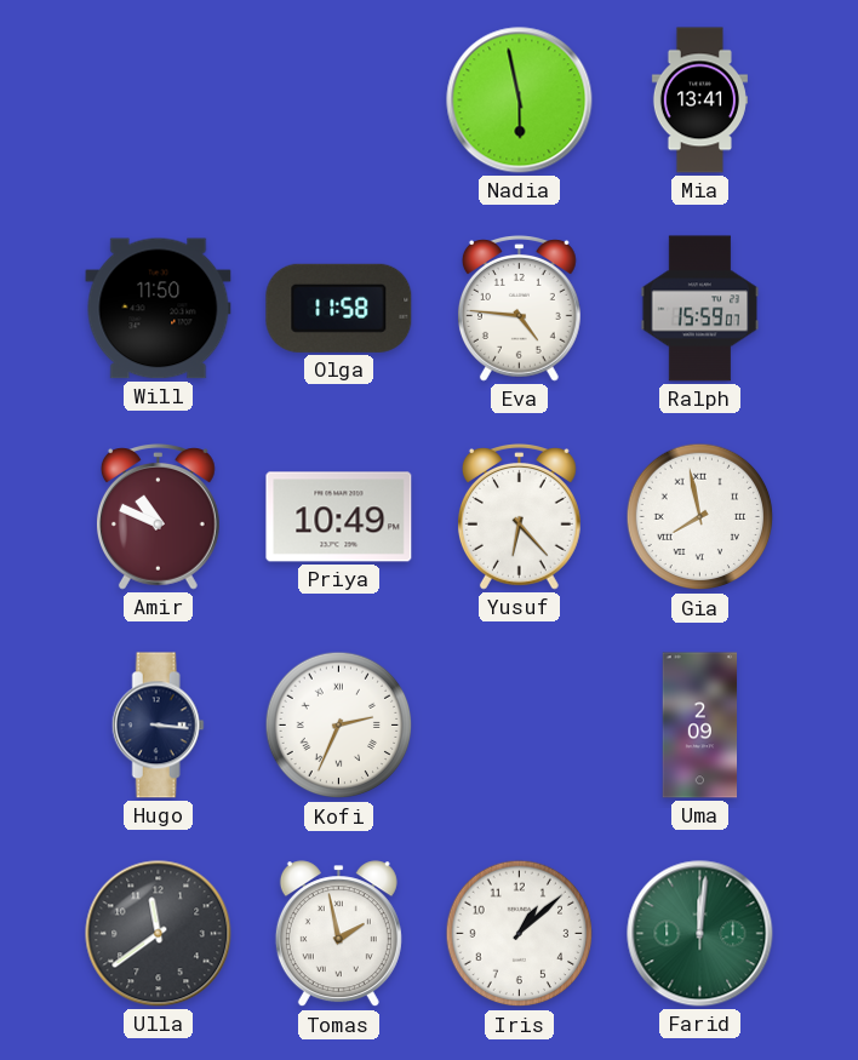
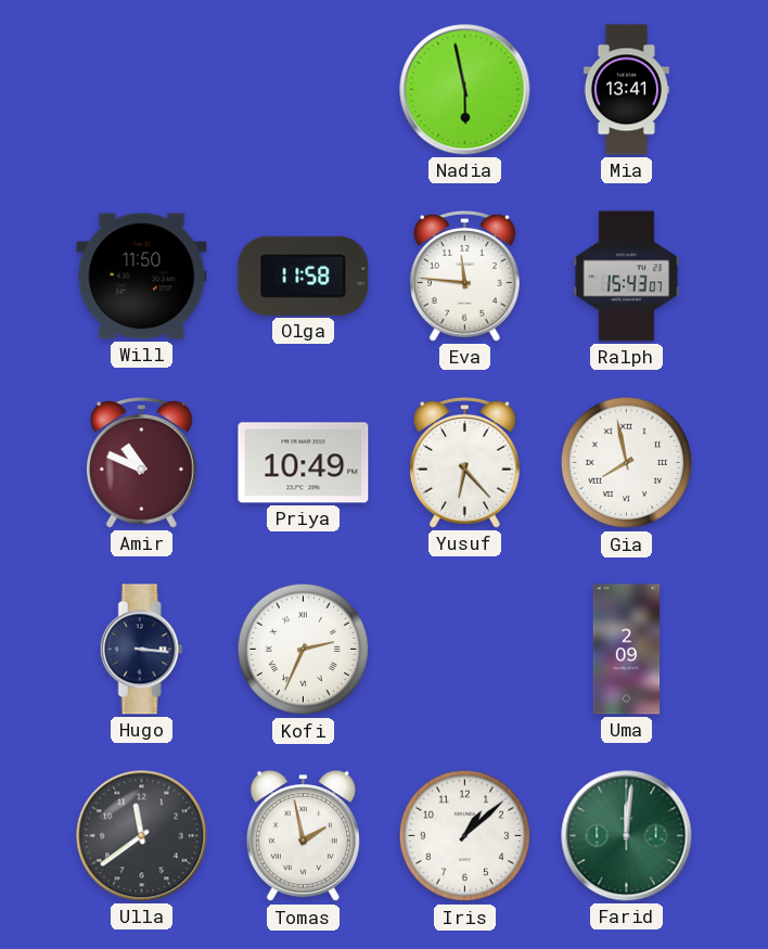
Eva: 4:46 -> 11:46 (464, 277)
Ralph: 15:59 -> 15:43 (627, 277)
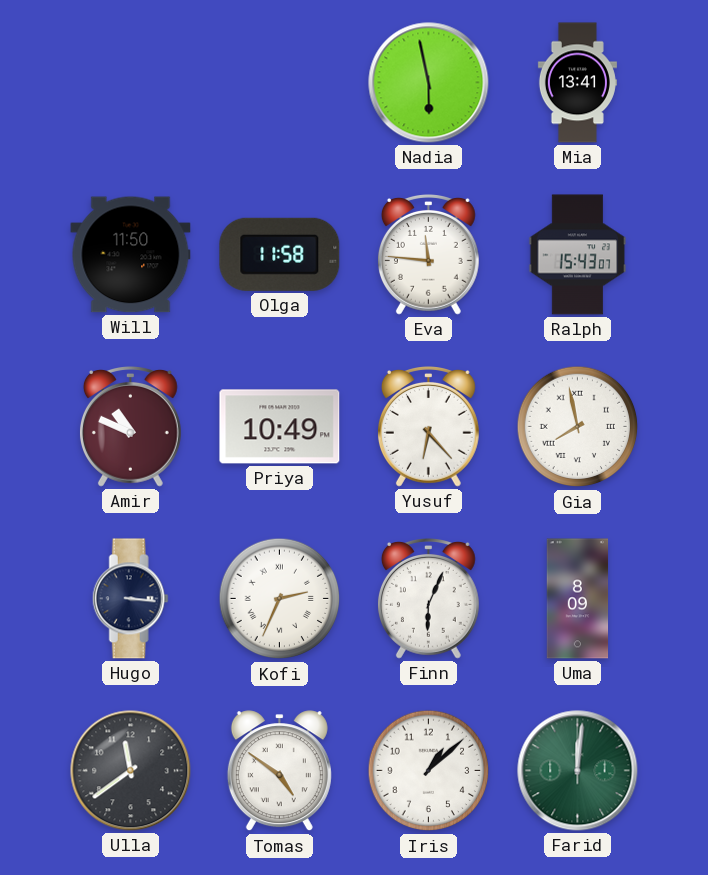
Finn: none -> 6:04 (428, 599)
Uma: 2:09 -> 8:09 (578, 599)
Tomas: 1:58 -> 4:51 (279, 771)
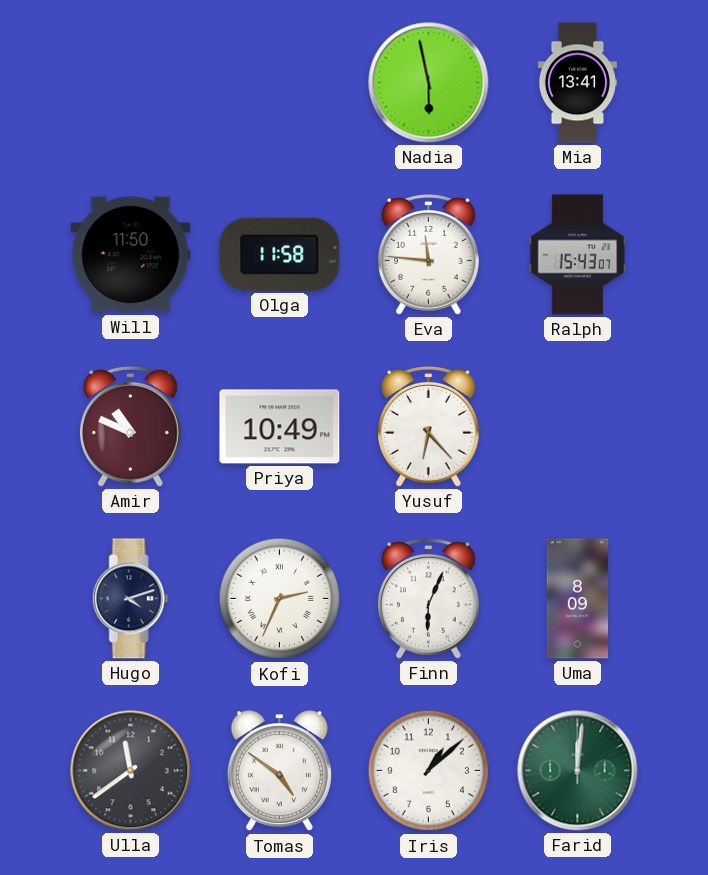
Gia: 7:58 -> none (578, 427)
Hugo: 3:16 -> 4:12 (130, 599)
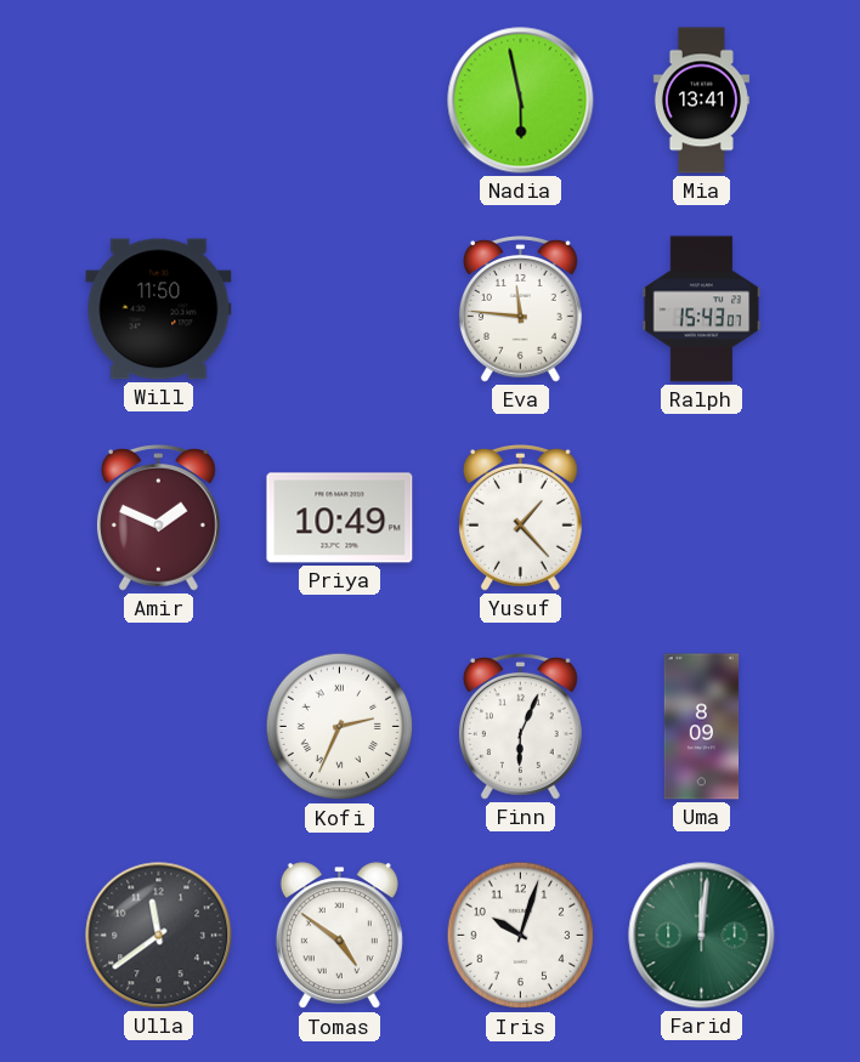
Olga: 11:58 -> none (280, 254)
Amir: 10:49 -> 1:49 (158, 518)
Yusuf: 6:23 -> 1:23 (520, 518)
Hugo: 4:12 -> none (130, 599)
Iris: 1:08 -> 10:03 (521, 936)
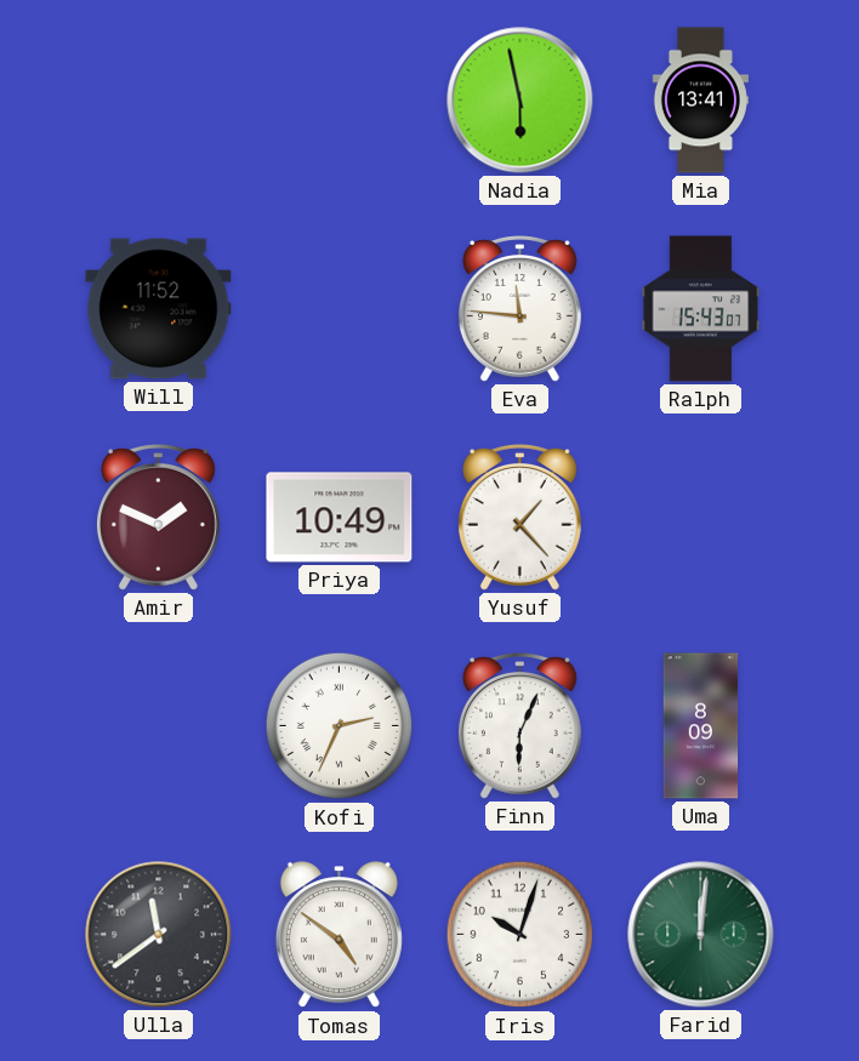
Will: 11:50 -> 11:52 (159, 309)
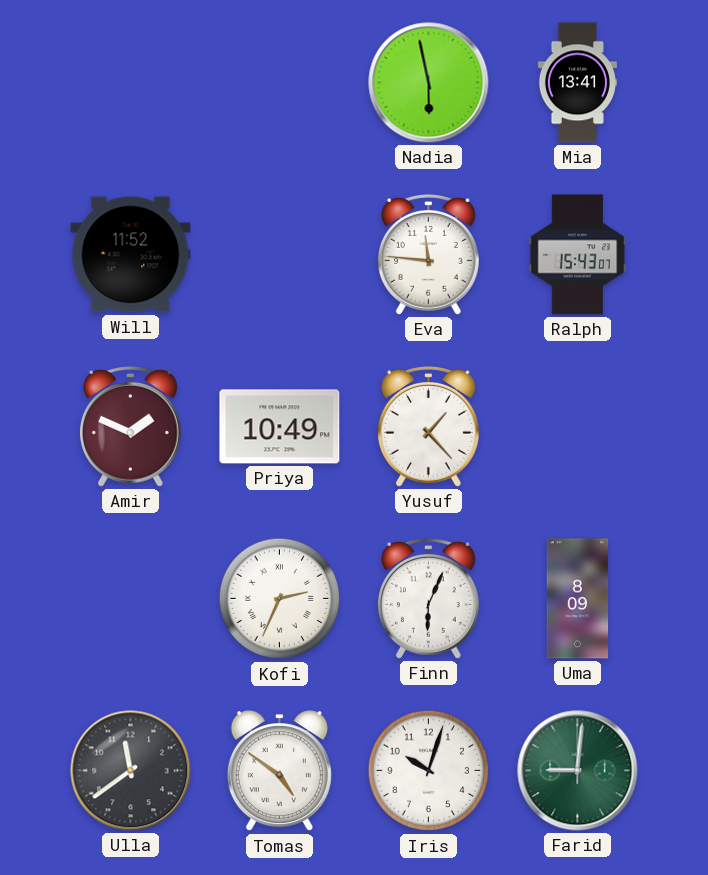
Farid: 12:01 -> 9:01 (578, 771)
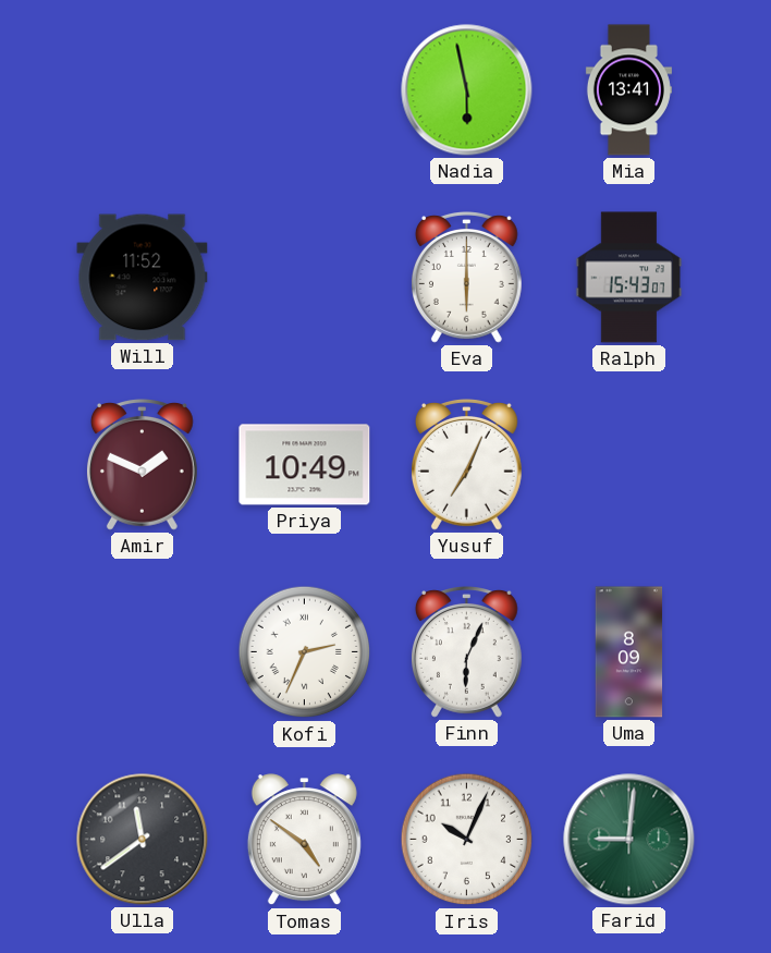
Eva: 11:46 -> 6:00 (466, 278)
Yusuf: 1:23 -> 7:04 (466, 465)
Iris: 10:03 -> 10:04 (467, 840)
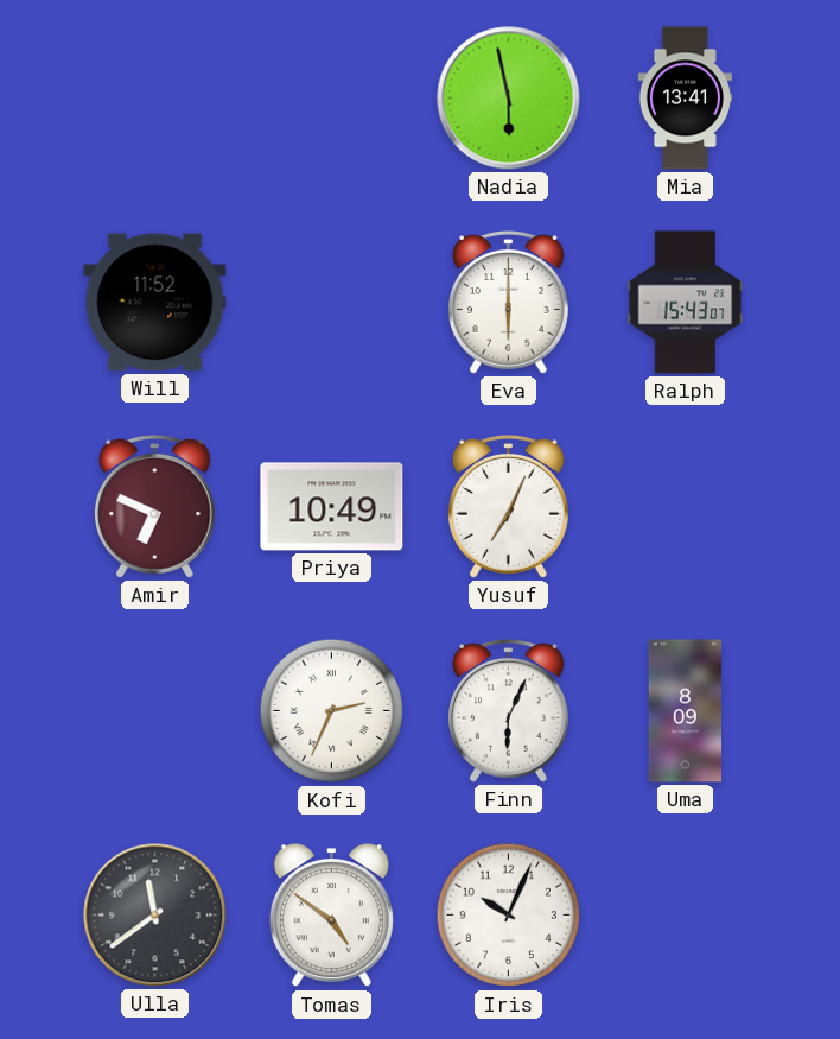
Amir: 1:49 -> 6:49 (154, 507)
Farid: 9:01 -> none (629, 840)
